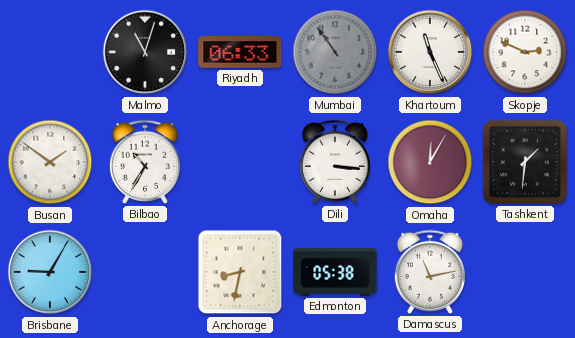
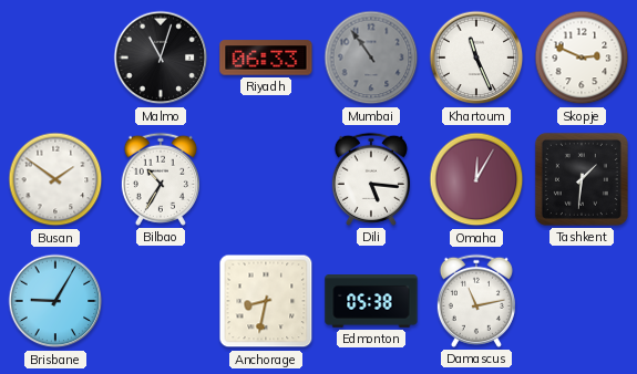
Dili: 3:16 -> 5:16 (371, 179)
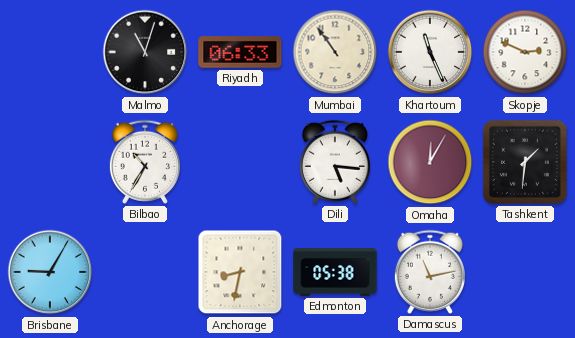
Mumbai dial: grey -> cream (335, 52)
Busan: 1:51 -> none (55, 179)
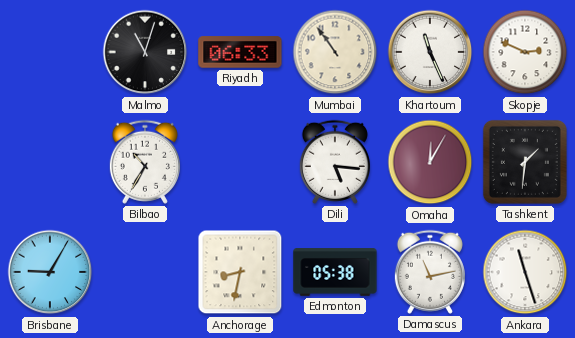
Ankara: none -> 11:27 (525, 272)
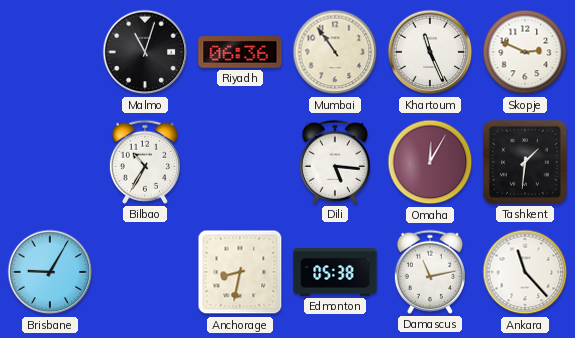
Riyadh: 06:33 -> 06:36 (240, 52)
Ankara: 11:27 -> 11:23 (525, 272)
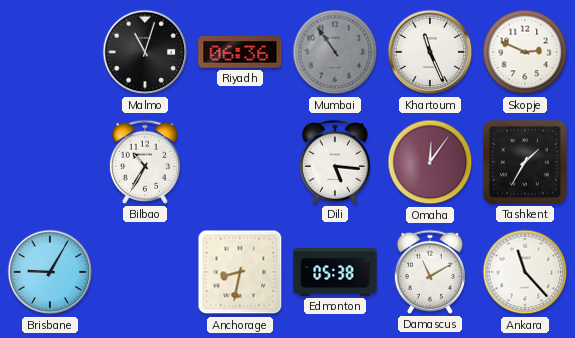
Mumbai dial: cream -> grey (335, 52)
Omaha: 12:05 -> 12:06 (430, 162)
Tashkent: 1:31 -> 1:35 (525, 162)
Damascus: 11:13 -> 11:10 (430, 272)
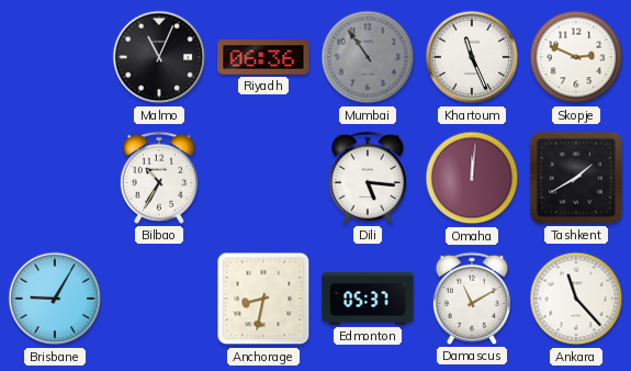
Malmo: 11:03 -> 11:04 (159, 57)
Omaha: 12:06 -> 12:01 (472, 178)
Tashkent: 1:35 -> 1:40 (576, 178)
Edmonton: 05:38 -> 05:37 (368, 299)
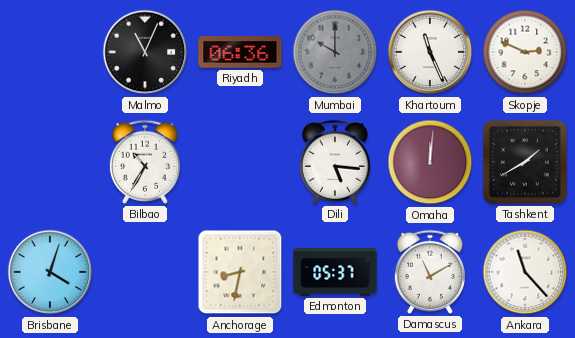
Mumbai: 10:54 -> 10:00 (335, 52)
Brisbane: 9:05 -> 4:03 (50, 272)
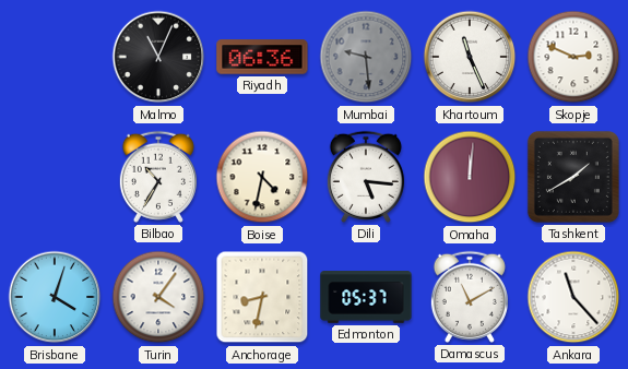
Mumbai: 10:00 -> 9:29 (366, 57)
Boise: none -> 4:32 (262, 177)
Turin: none -> 4:06 (158, 297)
